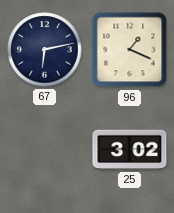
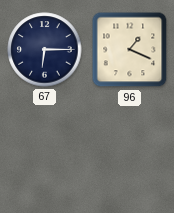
67: 6:13 -> 6:15 (45, 50)
25: 3:02 -> none (130, 150)
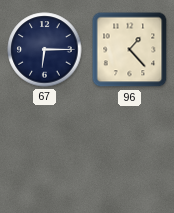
96: 1:19 -> 1:23 (130, 50)
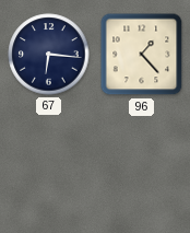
67: 6:15 -> 6:16 (49, 55)
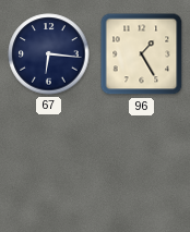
96: 1:23 -> 1:25 (142, 54)
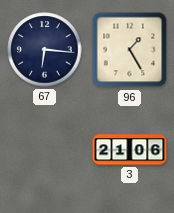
3: none -> 21:06 (130, 150)
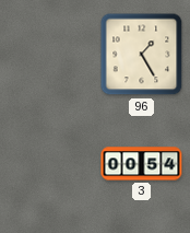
67: 6:16 -> none (45, 50)
3: 21:06 -> 00:54 (142, 164)
